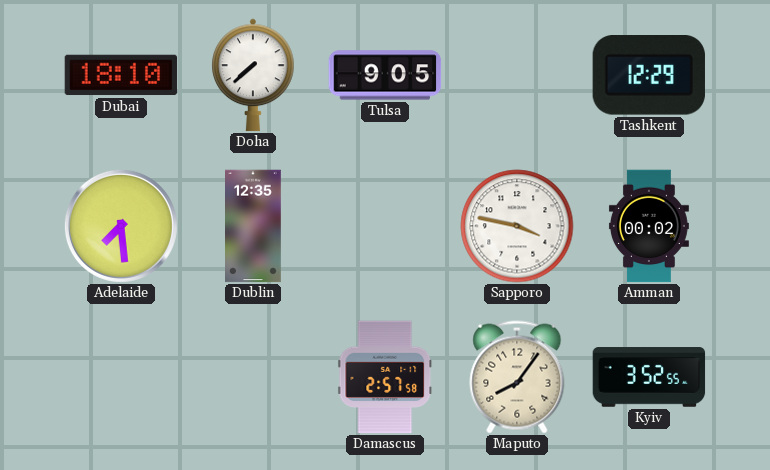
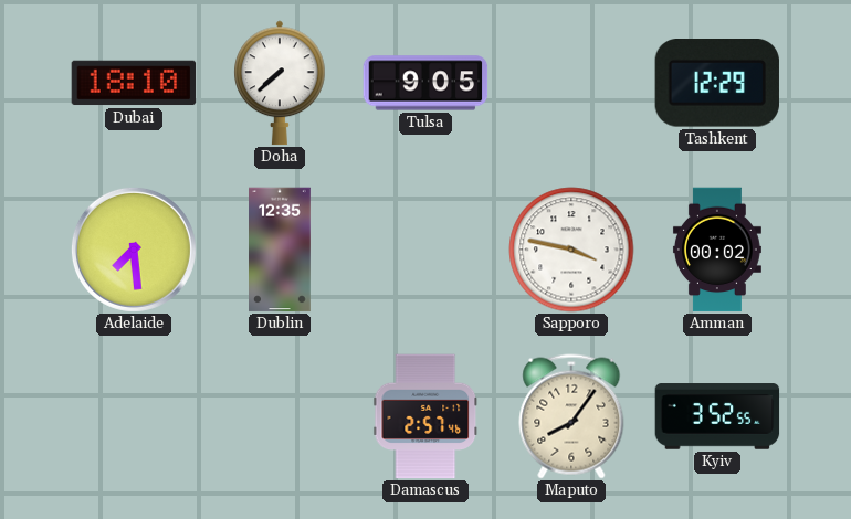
Damascus: 2:57:58 -> 2:57:46 (426, 416)
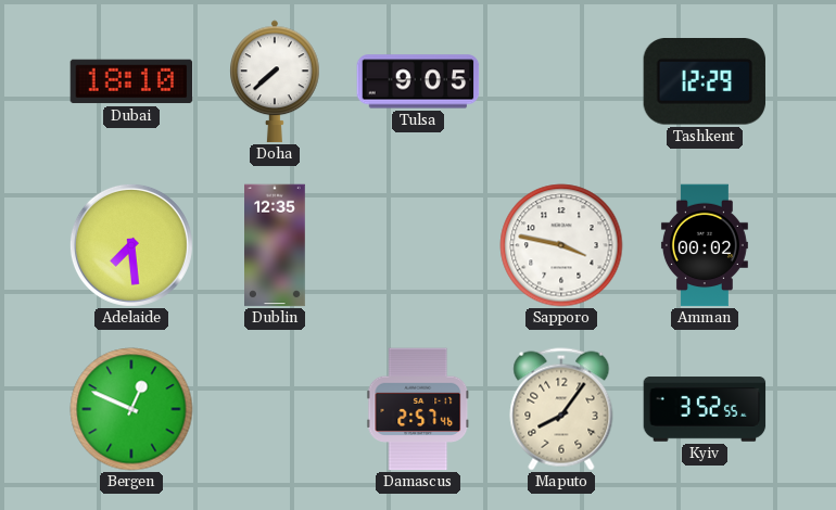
Bergen: none -> 12:49 (131, 409)
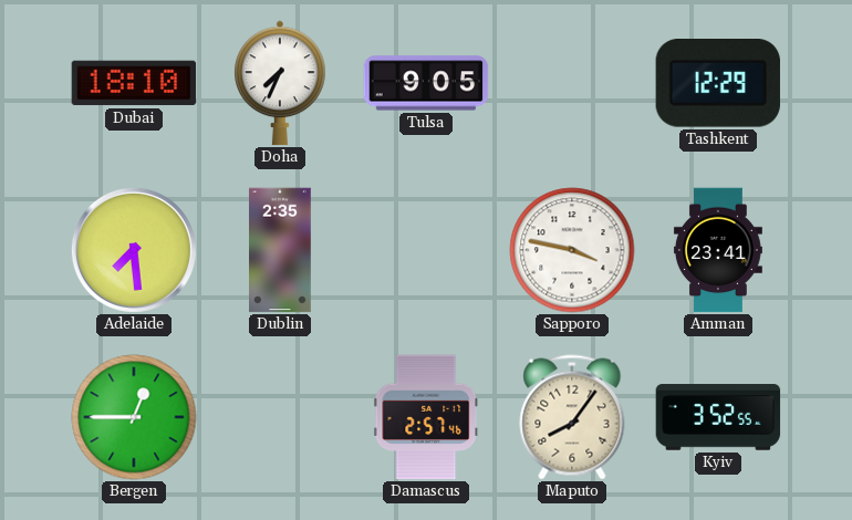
Doha: 7:38 -> 7:34 (281, 83)
Dublin: 12:35 -> 2:35 (281, 250)
Amman: 00:02 -> 23:41 (718, 250)
Bergen: 12:49 -> 12:45 (134, 417)
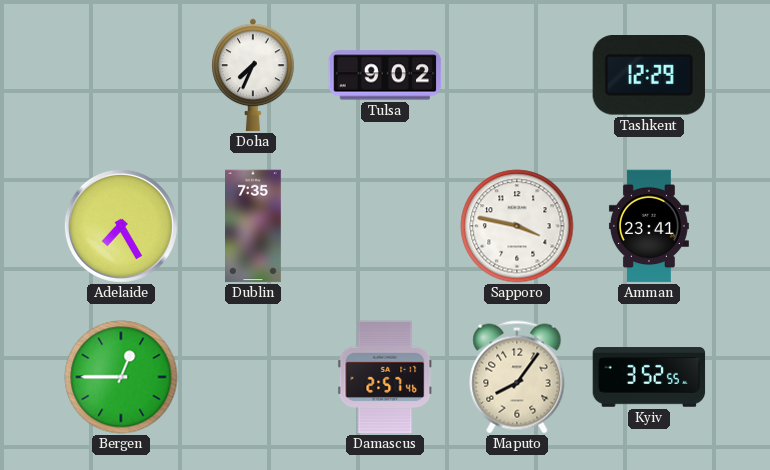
Dubai: 18:10 -> none (134, 83)
Tulsa: 9:05 -> 9:02 (385, 75)
Adelaide: 7:29 -> 7:25 (121, 226)
Dublin: 2:35 -> 7:35 (254, 226)
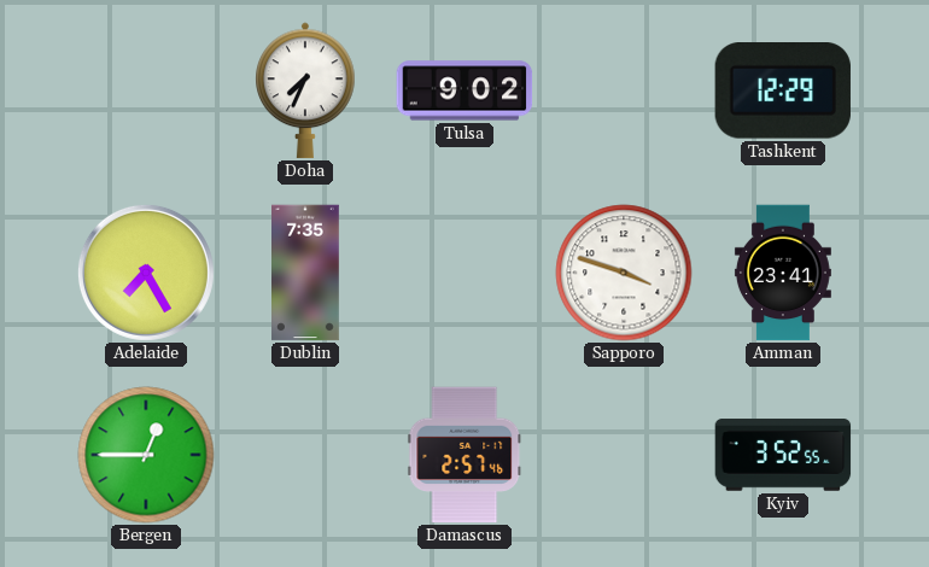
Sapporo: 3:47 -> 3:48 (624, 273)
Maputo: 8:06 -> none (517, 377)
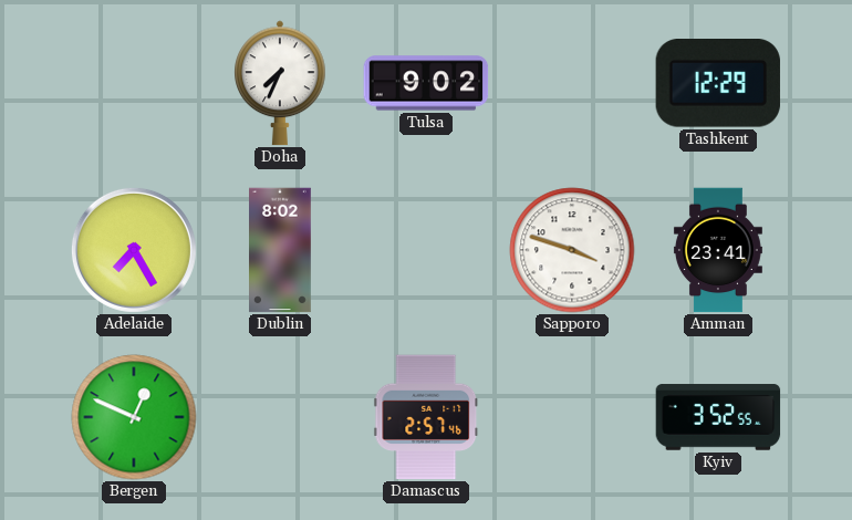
Dublin: 7:35 -> 8:02 (281, 250)
Bergen: 12:45 -> 12:49 (134, 417)
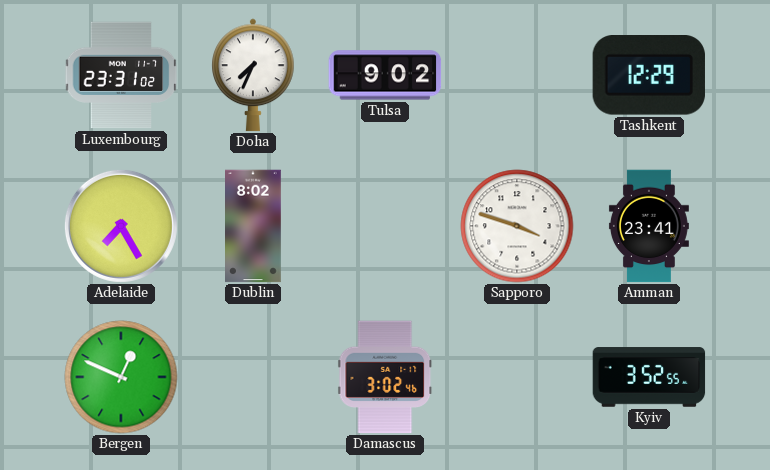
Luxembourg: none -> 23:31 (121, 75)
Damascus: 2:57 -> 3:02 (385, 377)
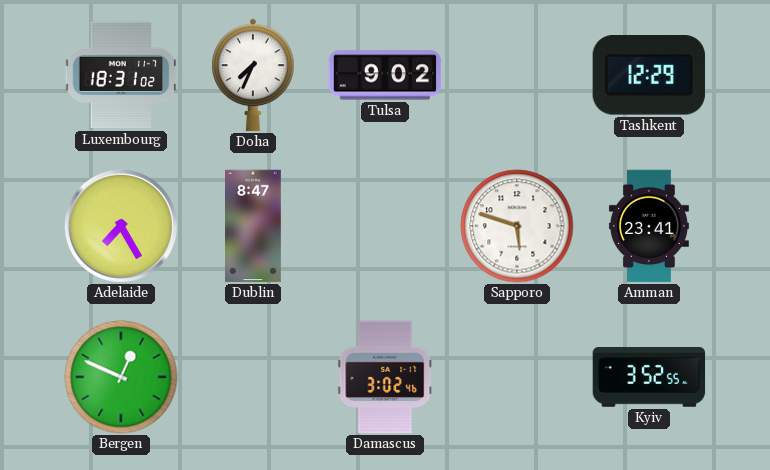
Luxembourg: 23:31 -> 18:31 (121, 75)
Dublin: 8:02 -> 8:47 (254, 226)
Sapporo: 3:48 -> 5:48 (517, 226)
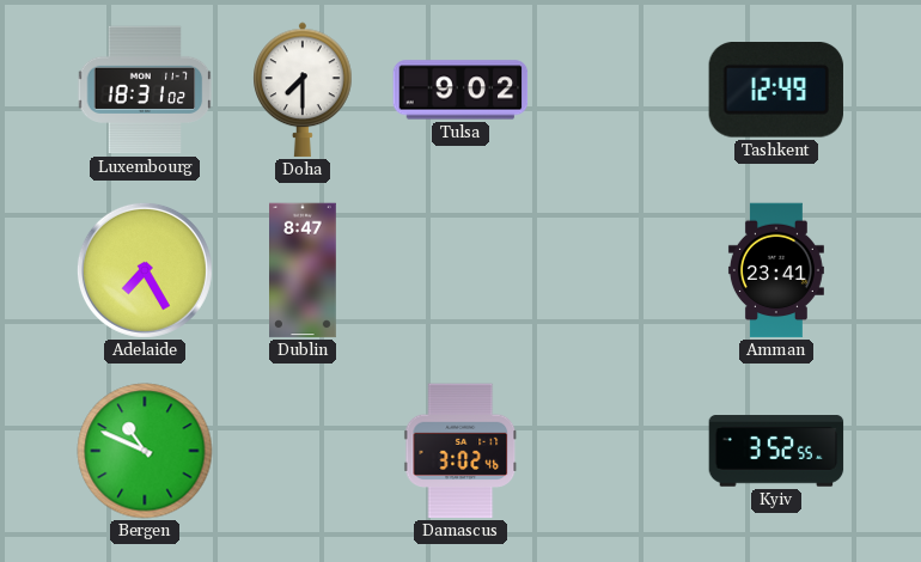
Doha: 7:34 -> 7:30 (304, 90)
Tashkent: 12:29 -> 12:49 (775, 91)
Sapporo: 5:48 -> none (517, 226)
Bergen: 12:49 -> 10:49 (145, 451)
